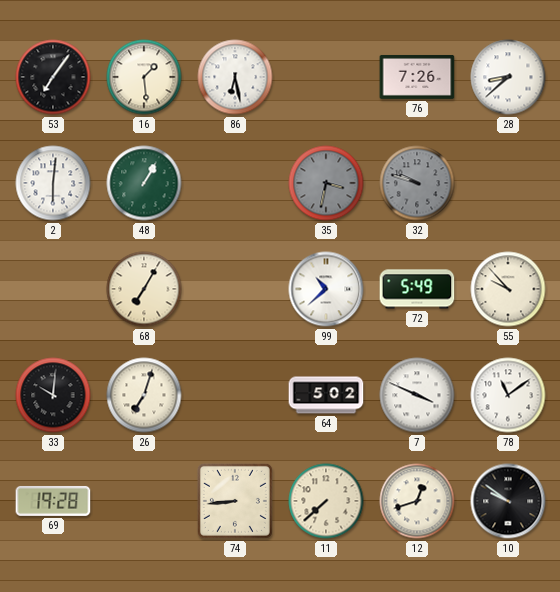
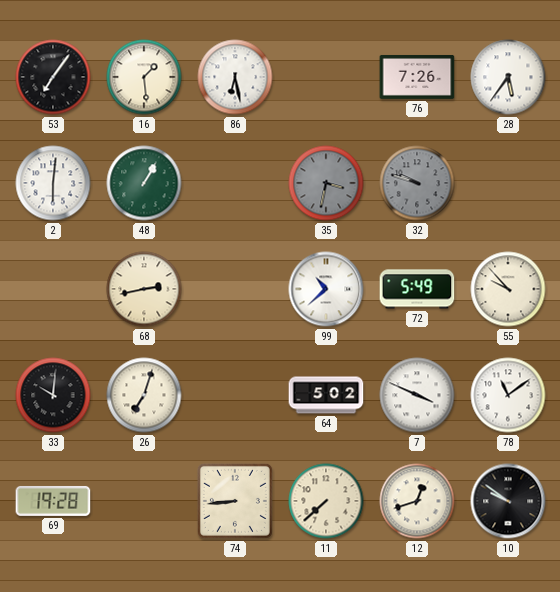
28: 8:38 -> 5:36 (508, 77)
68: 7:05 -> 2:43 (144, 289)
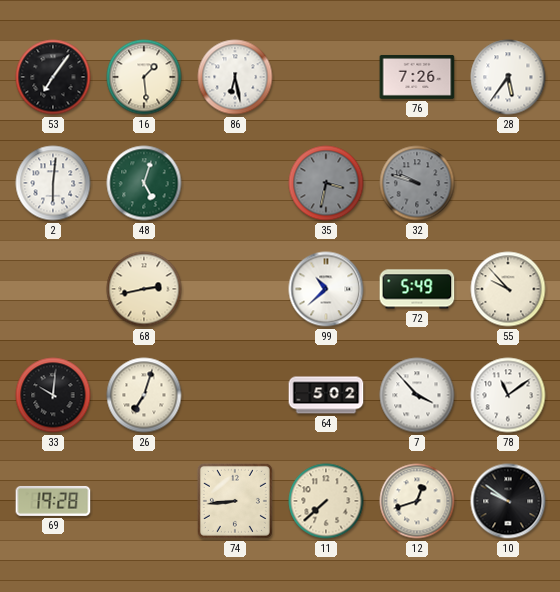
48: 1:05 -> 5:03 (144, 183)
7: 3:49 -> 3:53 (417, 395)
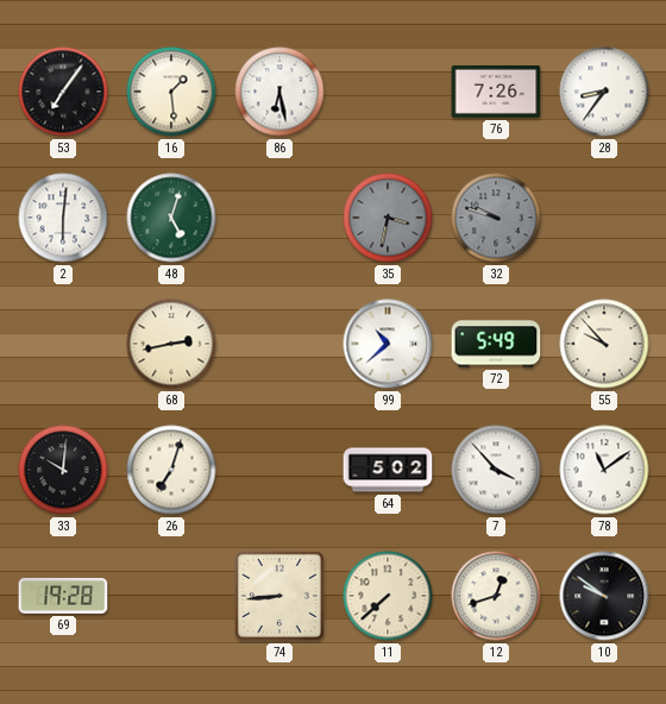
28: 5:36 -> 8:36 (604, 92)
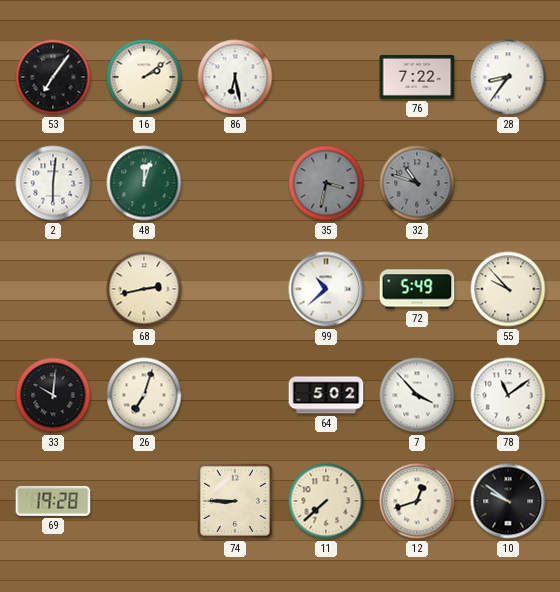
16: 1:29 -> 2:09 (144, 77)
76: 7:26 -> 7:22 (417, 77)
48: 5:03 -> 12:03 (144, 183)
32: 9:48 -> 10:48 (417, 183)
74: 8:44 -> 8:45 (235, 501)
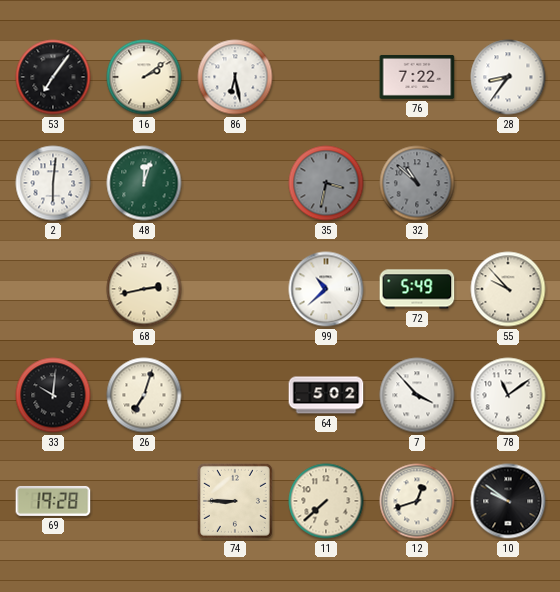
32: 10:48 -> 10:52 (417, 183)
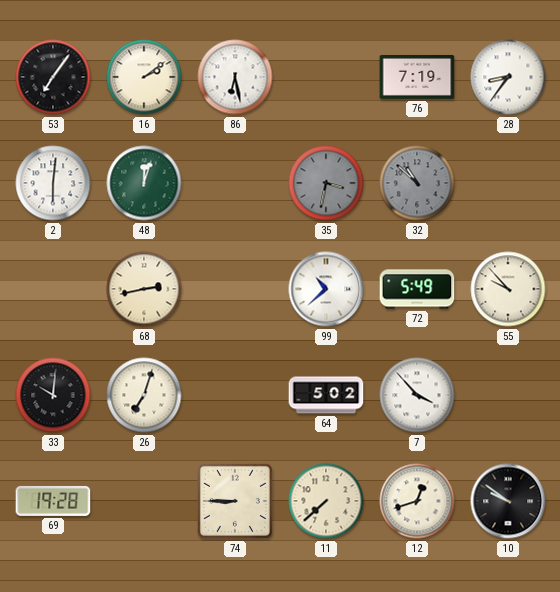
76: 7:22 -> 7:19 (417, 77)
78: 11:09 -> none (508, 395)
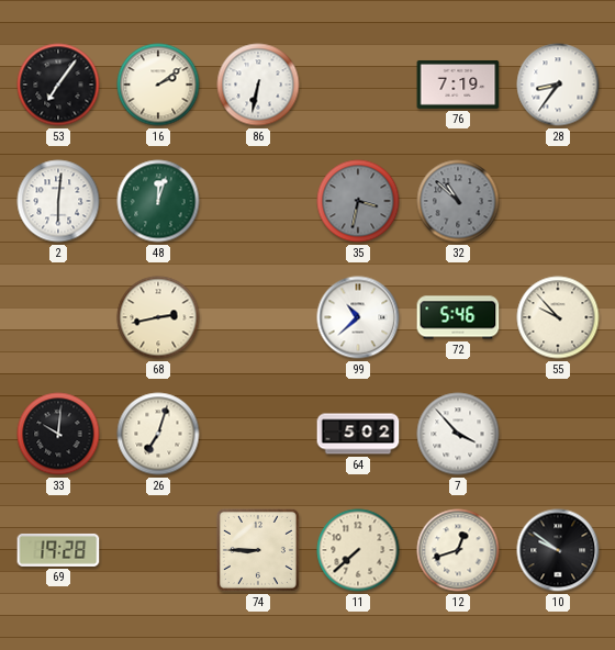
86: 6:28 -> 6:32 (258, 85)
72: 5:49 -> 5:46 (458, 317)
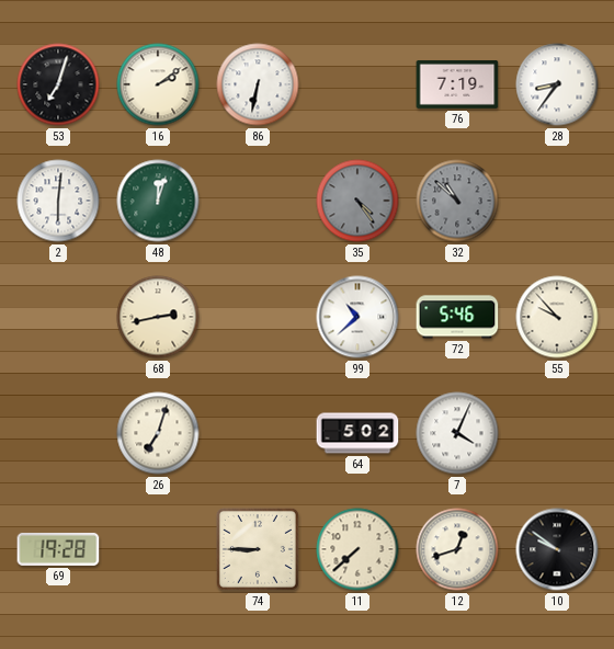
53: 7:06 -> 7:03 (58, 84)
35: 3:32 -> 4:24 (357, 201)
33: 10:01 -> none (58, 434)
7: 3:53 -> 4:04 (457, 433)
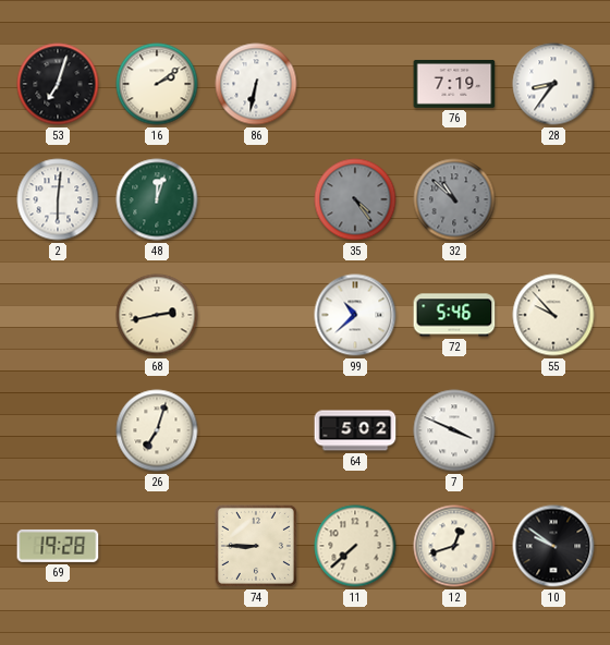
7: 4:04 -> 3:49 (454, 430)
